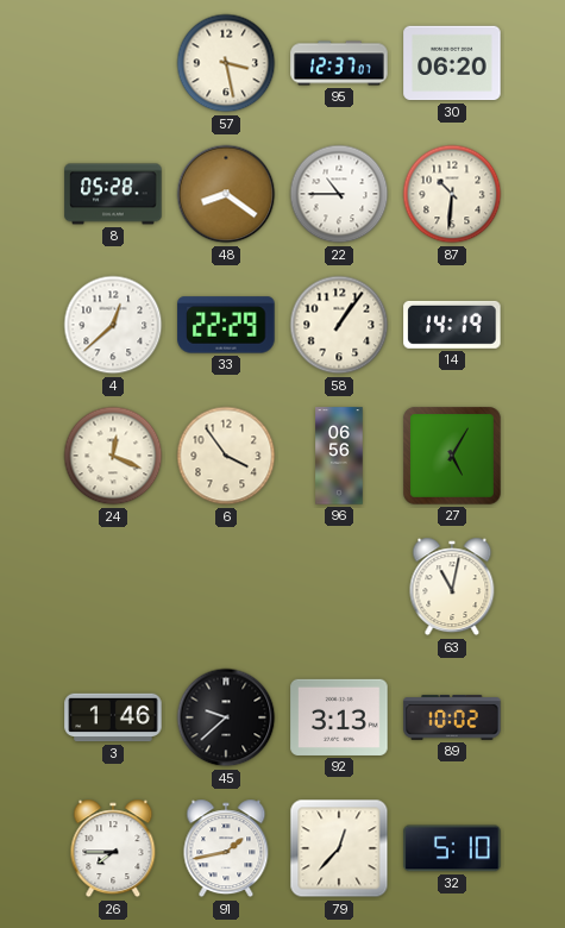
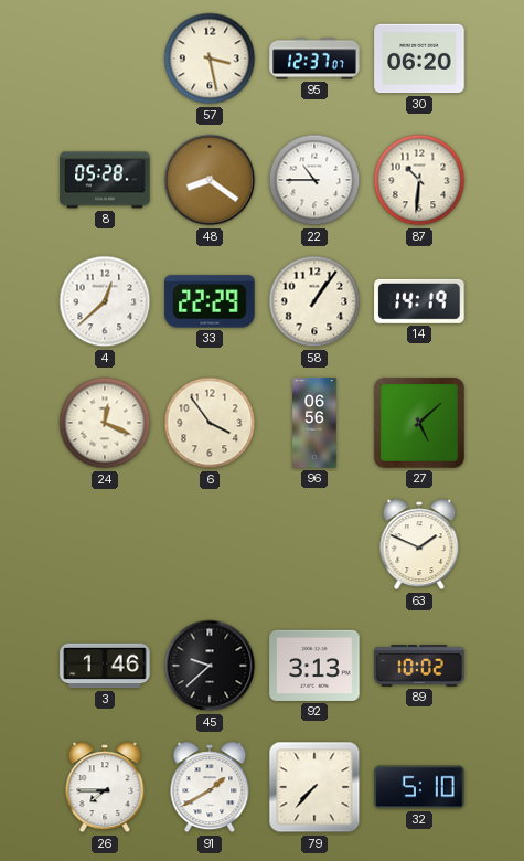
27: 5:05 -> 5:08 (420, 424)
63: 11:02 -> 1:49 (419, 544)
91: 1:43 -> 1:40 (210, 787)
79: 12:37 -> 7:37 (314, 787)
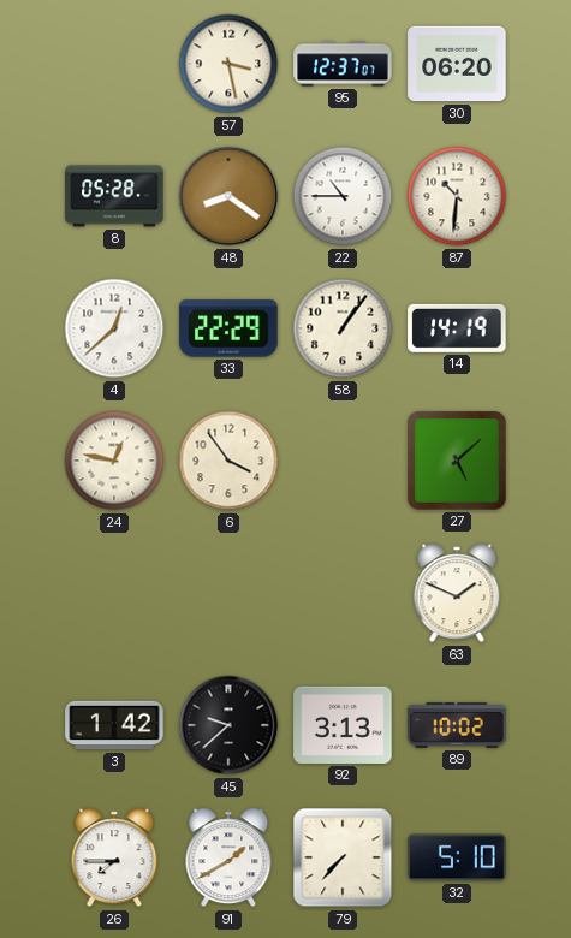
24: 12:19 -> 12:47 (114, 461)
96: 06:56 -> none (314, 423)
3: 1:46 -> 1:42 (114, 725)
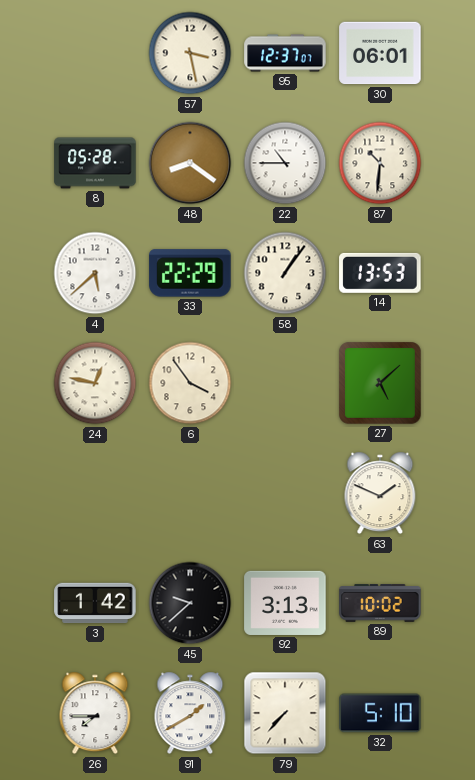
30: 06:20 -> 06:01 (380, 53)
4: 12:38 -> 5:38 (95, 273)
14: 14:19 -> 13:53 (380, 273)
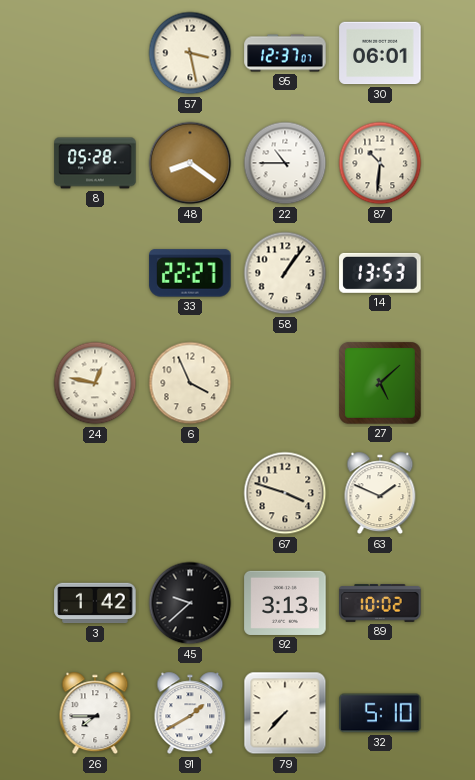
4: 5:38 -> none (95, 273)
33: 22:29 -> 22:27 (190, 273)
6: 3:54 -> 3:56 (190, 383)
67: none -> 3:48 (285, 493)
